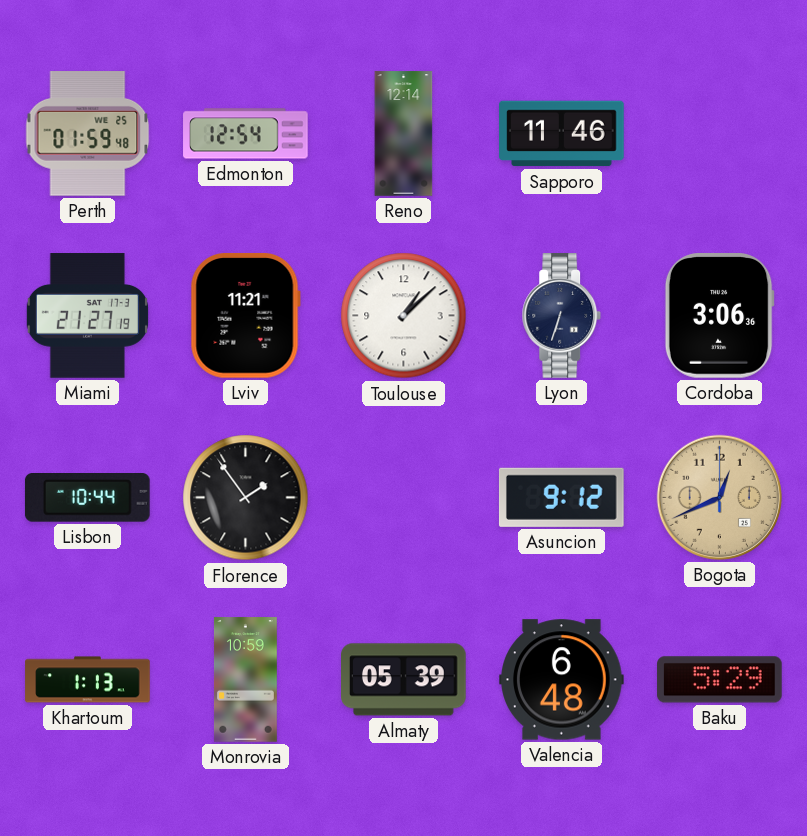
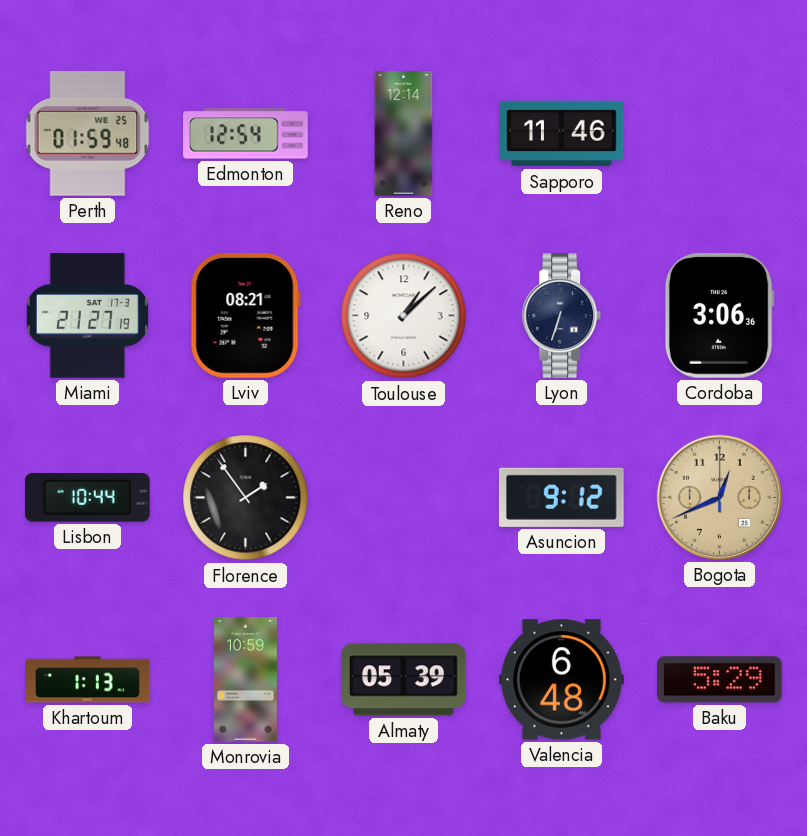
Lviv: 11:21 -> 08:21 (245, 316)
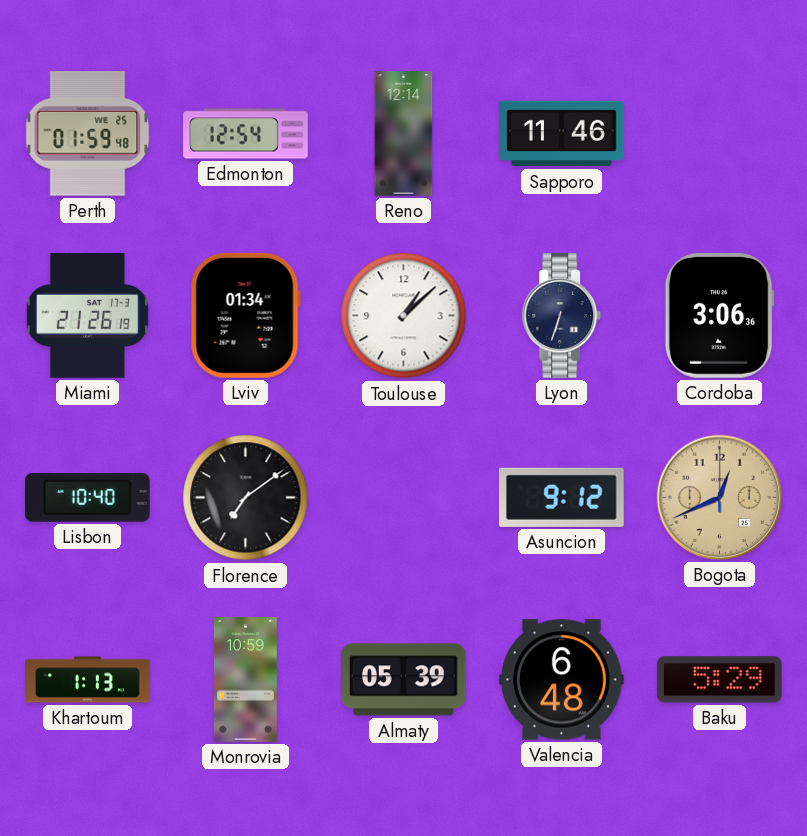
Miami: 21:27 -> 21:26 (87, 316)
Lviv: 08:21 -> 01:34 (245, 316)
Lisbon: 10:44 -> 10:40 (88, 498)
Florence: 1:54 -> 7:09 (246, 498)
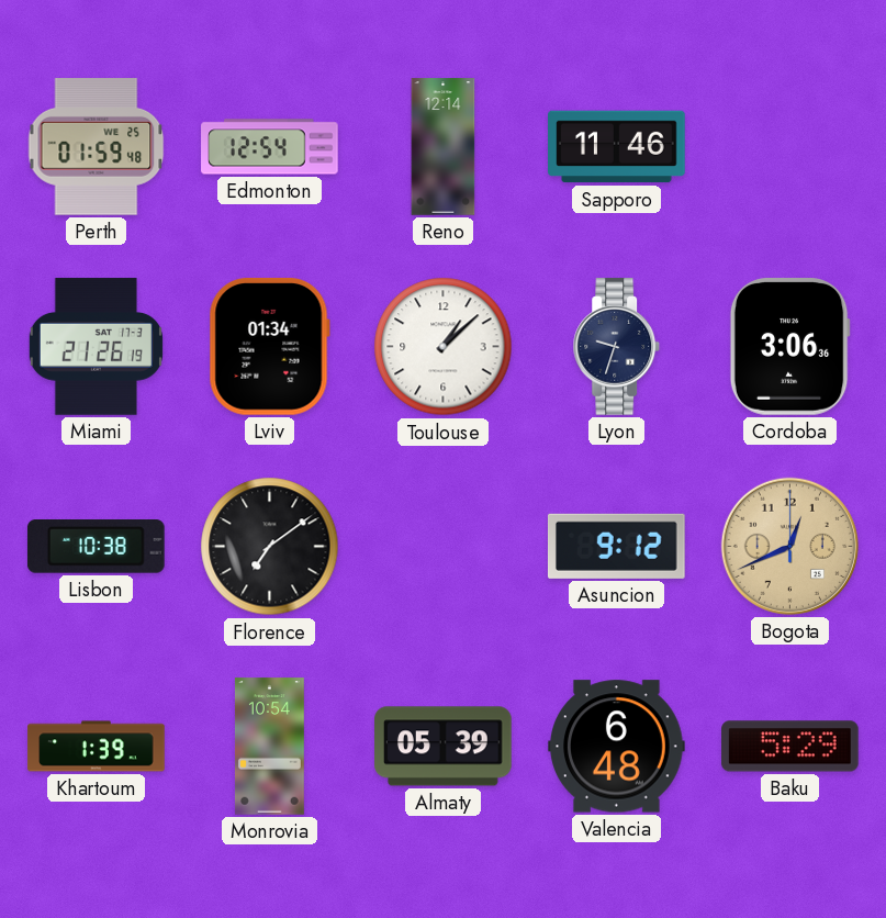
Lyon: 6:33 -> 9:33 (617, 347)
Lisbon: 10:40 -> 10:38 (97, 547)
Khartoum: 1:13 -> 1:39 (97, 747)
Monrovia: 10:59 -> 10:54 (269, 747)
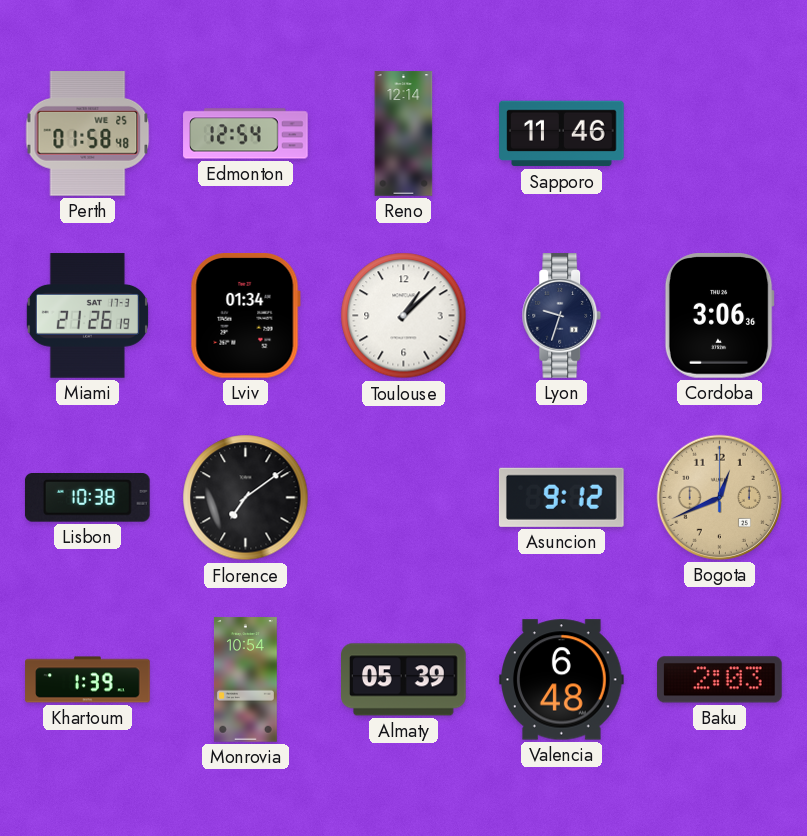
Perth: 01:59 -> 01:58 (88, 134)
Baku: 5:29 -> 2:03 (720, 680)
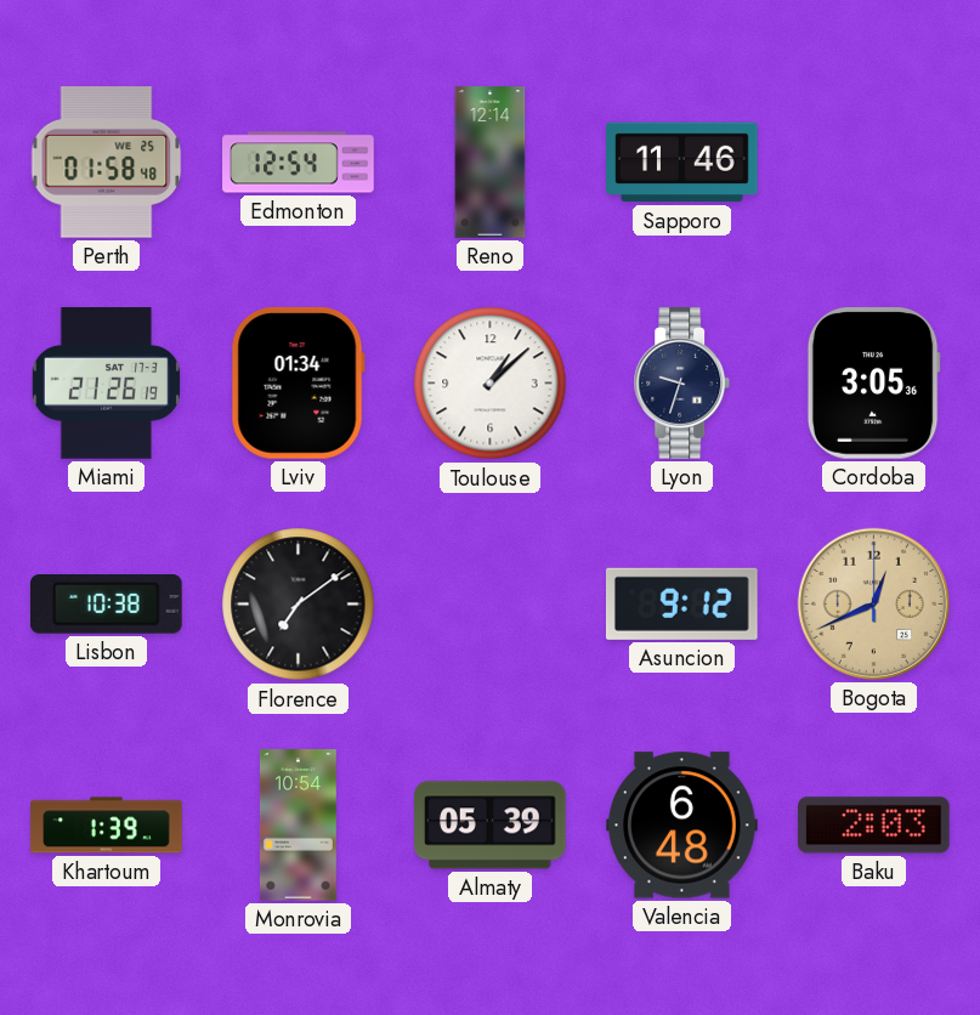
Cordoba: 3:06 -> 3:05 (873, 384)
